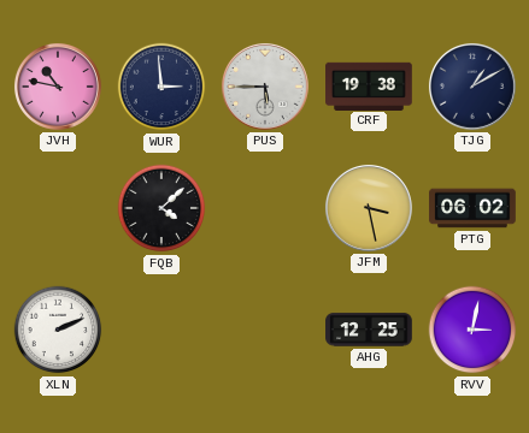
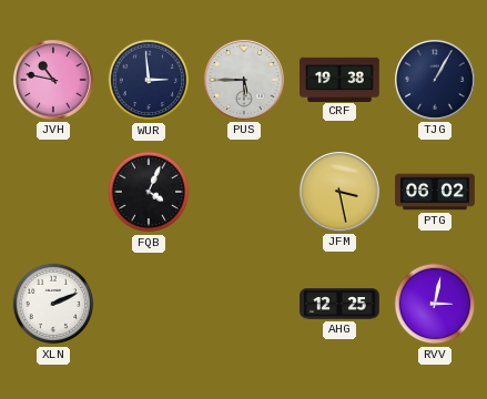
TJG: 1:10 -> 1:05 (435, 80)
FQB: 4:08 -> 4:04 (149, 192)
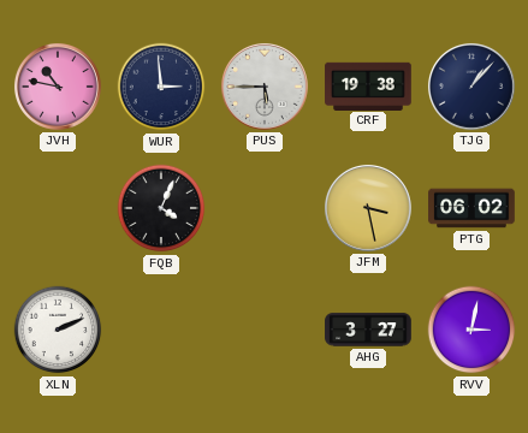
TJG: 1:05 -> 1:07 (471, 87)
AHG: 12:25 -> 3:27 (368, 330)
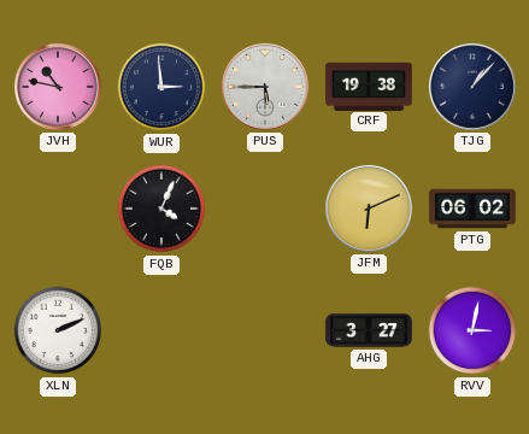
JFM: 3:28 -> 6:11 (369, 209)
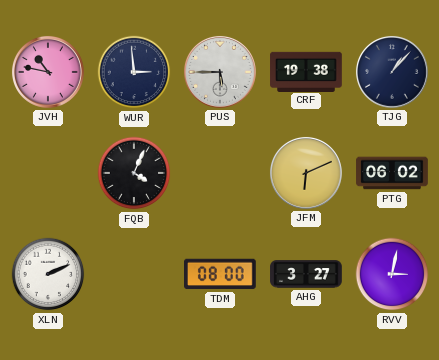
TDM: none -> 08:00 (221, 274)
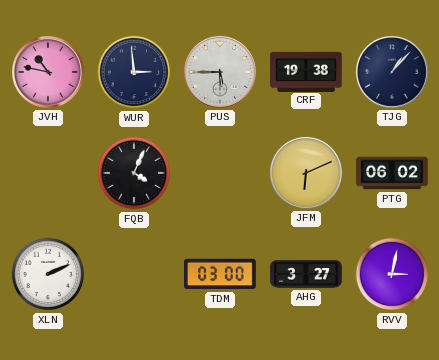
TDM: 08:00 -> 03:00 (221, 274)
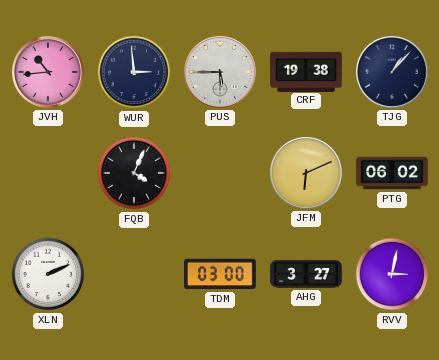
JVH: 10:47 -> 10:44 (48, 72)
